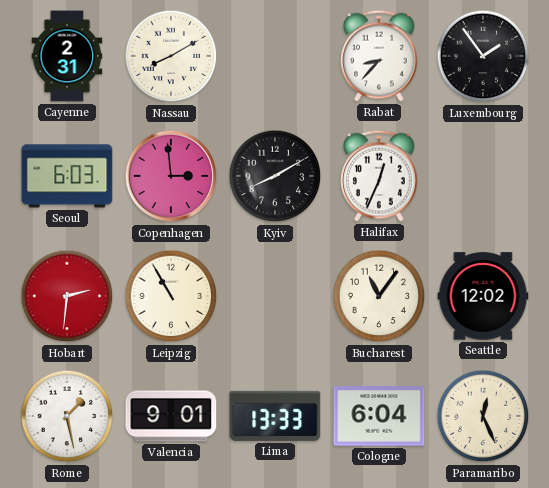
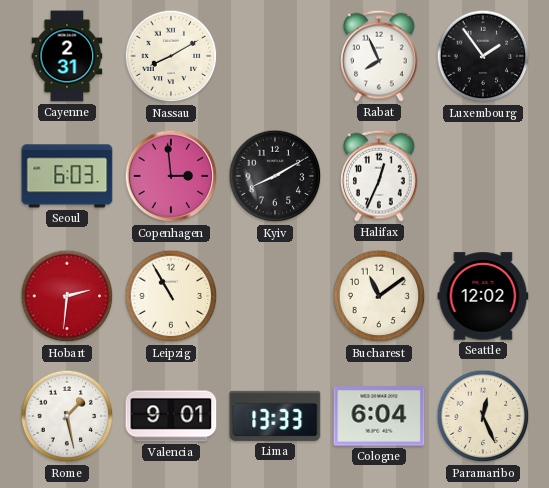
Rabat: 8:37 -> 7:56 (379, 56)
Bucharest: 11:06 -> 11:09 (379, 296)
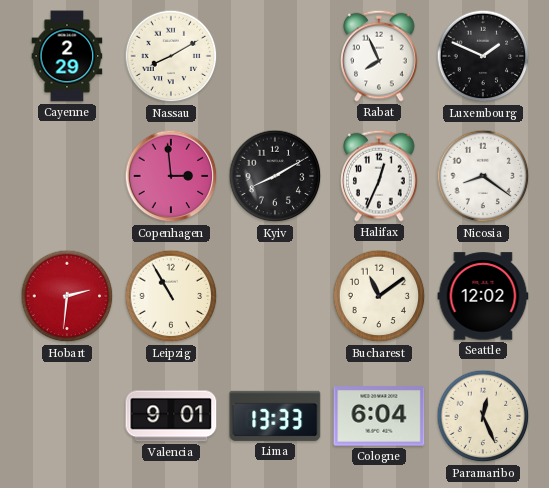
Cayenne: 2:31 -> 2:29 (67, 56)
Luxembourg: 1:54 -> 1:49 (483, 56)
Seoul: 6:03 -> none (67, 176)
Nicosia: none -> 8:21 (483, 176)
Rome: 1:28 -> none (67, 416)
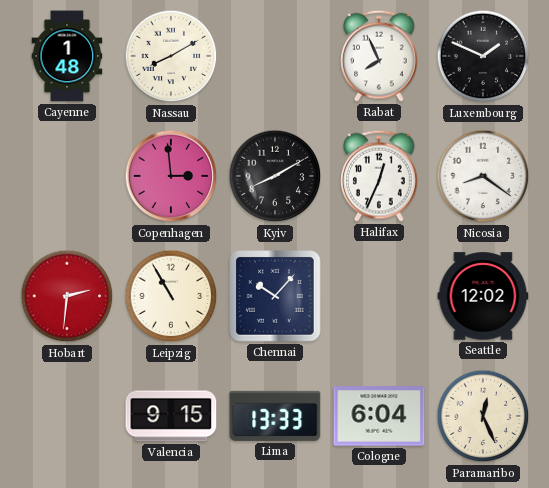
Cayenne: 2:29 -> 1:48 (67, 56)
Chennai: none -> 10:07 (276, 297)
Bucharest: 11:09 -> none (379, 296)
Valencia: 9:01 -> 9:15 (171, 416)
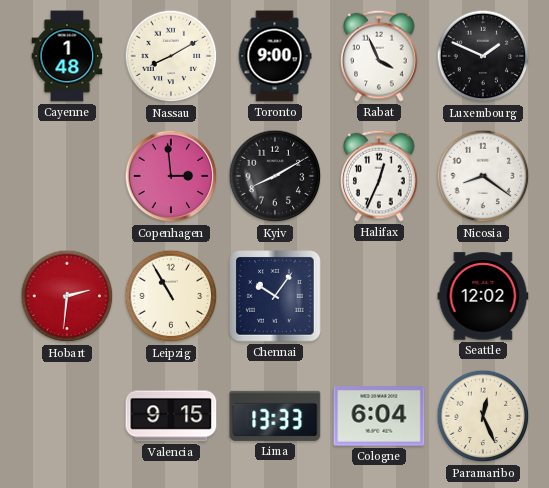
Toronto: none -> 9:00 (275, 56)
Rabat: 7:56 -> 3:56 (379, 56)
Chennai: 10:07 -> 10:06 (276, 297)
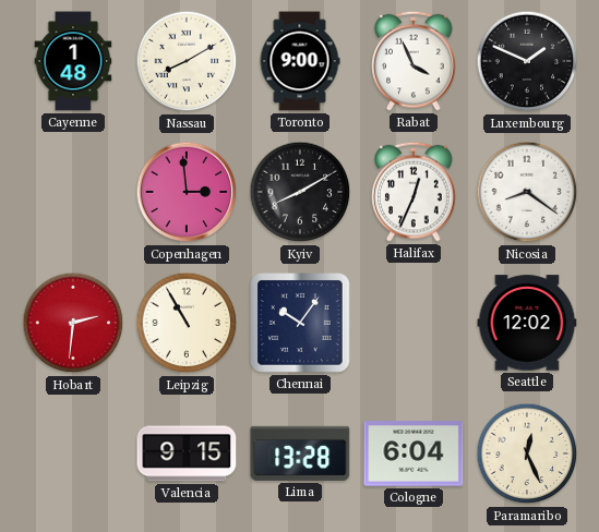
Lima: 13:33 -> 13:28 (300, 454)
